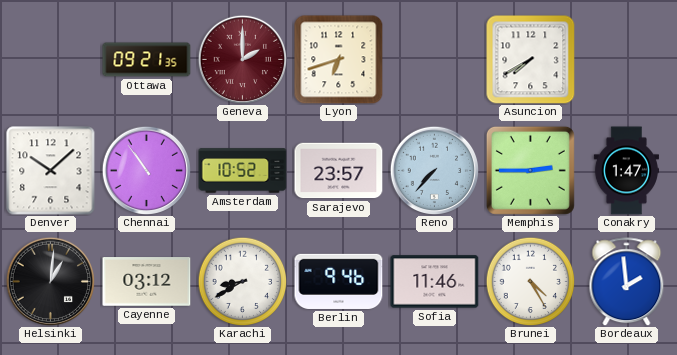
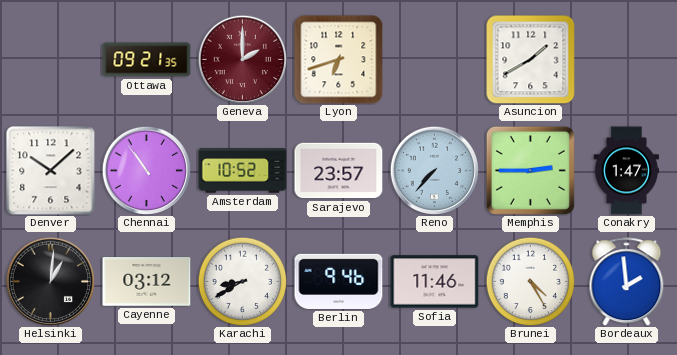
Asuncion: 7:40 -> 1:40 (531, 60)
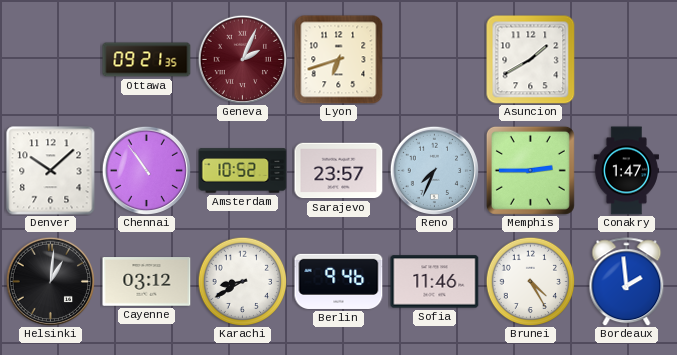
Geneva: 2:00 -> 2:04 (242, 59)
Reno: 7:37 -> 7:34 (434, 170)
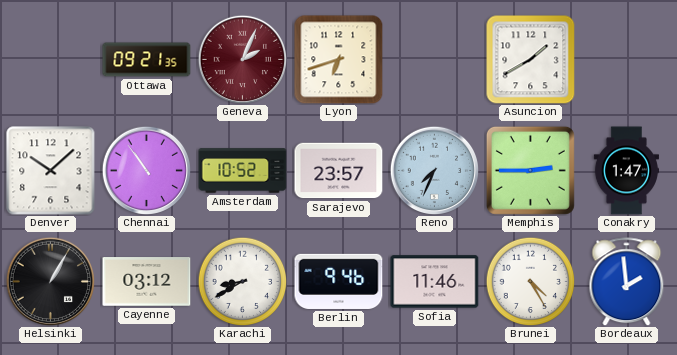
Helsinki: 1:01 -> 1:05 (50, 281)
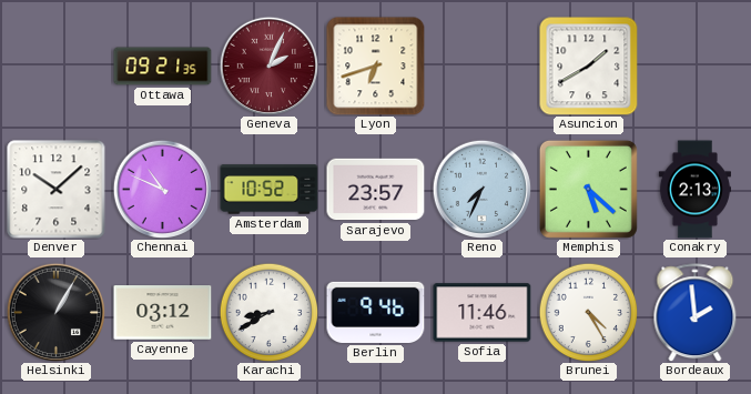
Chennai: 10:54 -> 10:49 (162, 189)
Memphis: 2:45 -> 5:22 (588, 189)
Conakry: 1:47 -> 2:13 (694, 190)
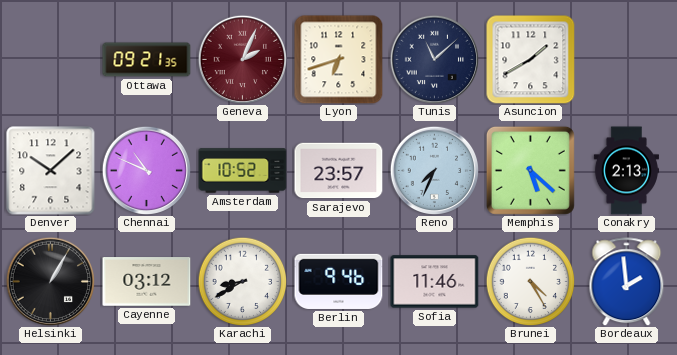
Tunis: none -> 11:08 (434, 59)
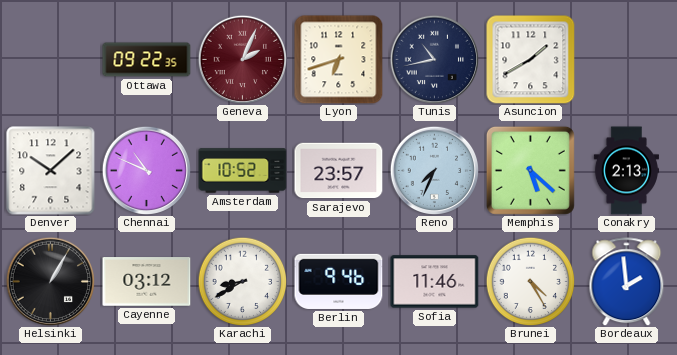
Ottawa: 09:21 -> 09:22 (147, 60)
Tunis: 11:08 -> 10:43 (434, 59)
